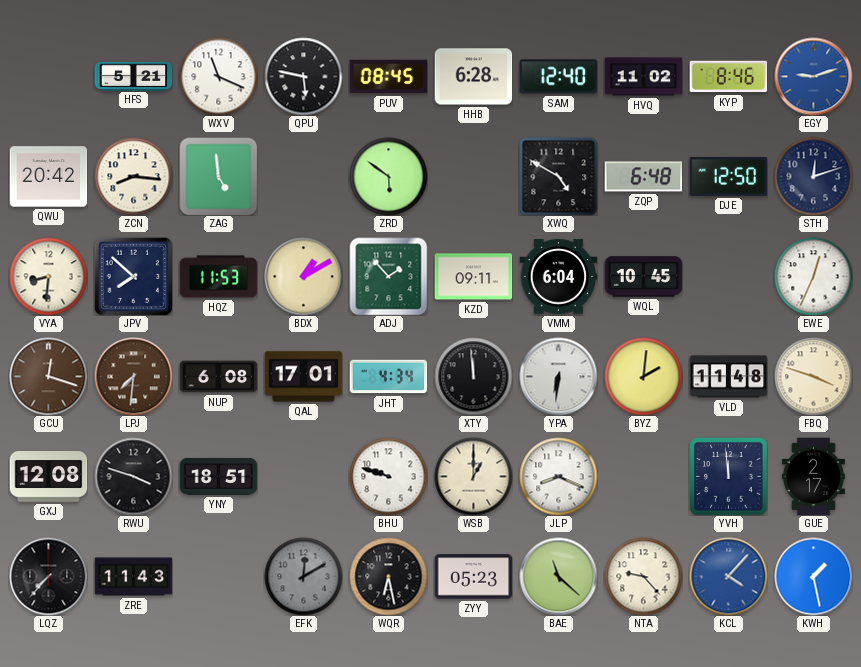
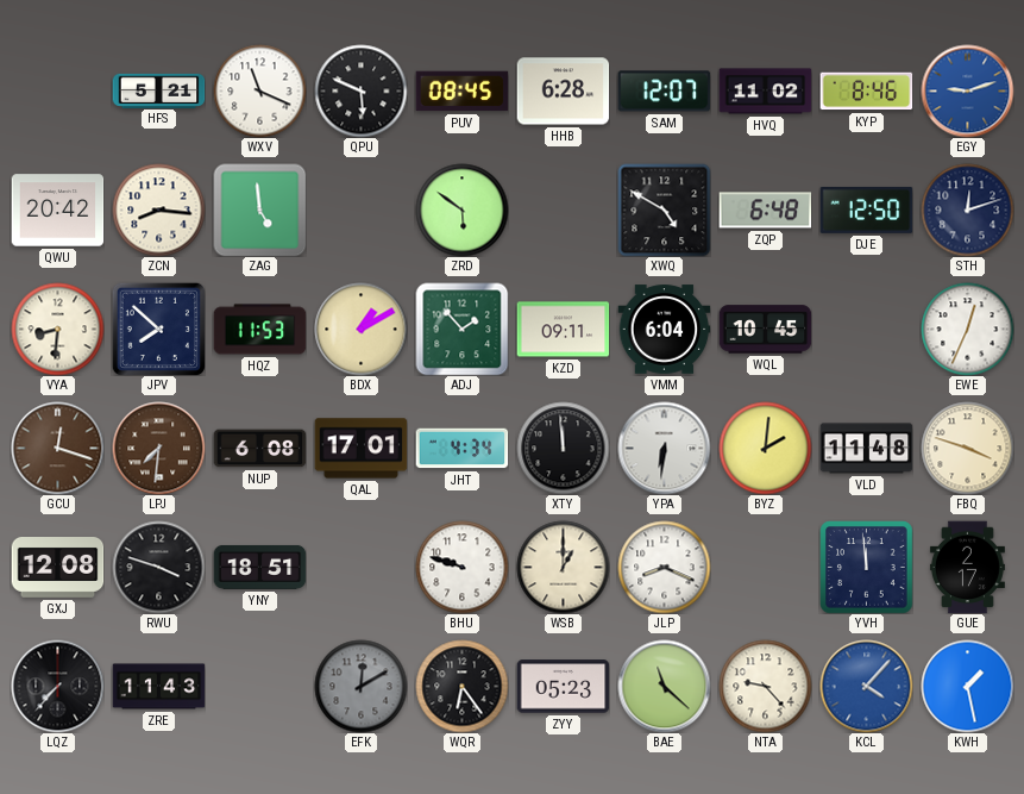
QPU: 5:47 -> 5:49 (360, 90)
SAM: 12:40 -> 12:07 (664, 92)
WQR: 6:28 -> 6:24 (461, 686)
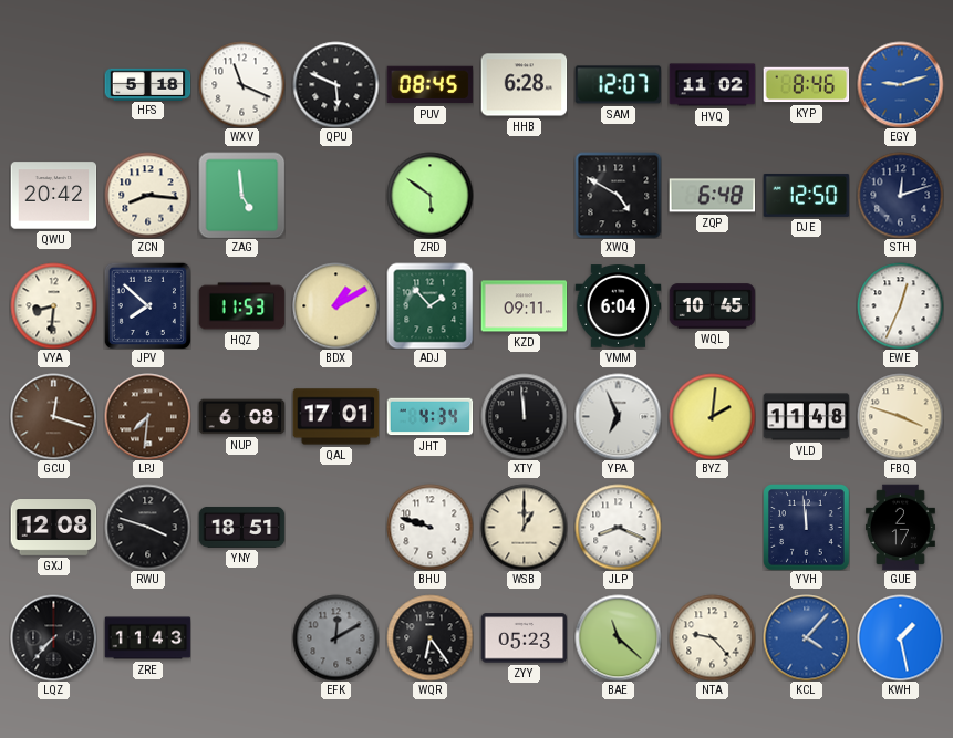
HFS: 5:21 -> 5:18 (147, 84)
YPA: 6:31 -> 6:56 (618, 416)
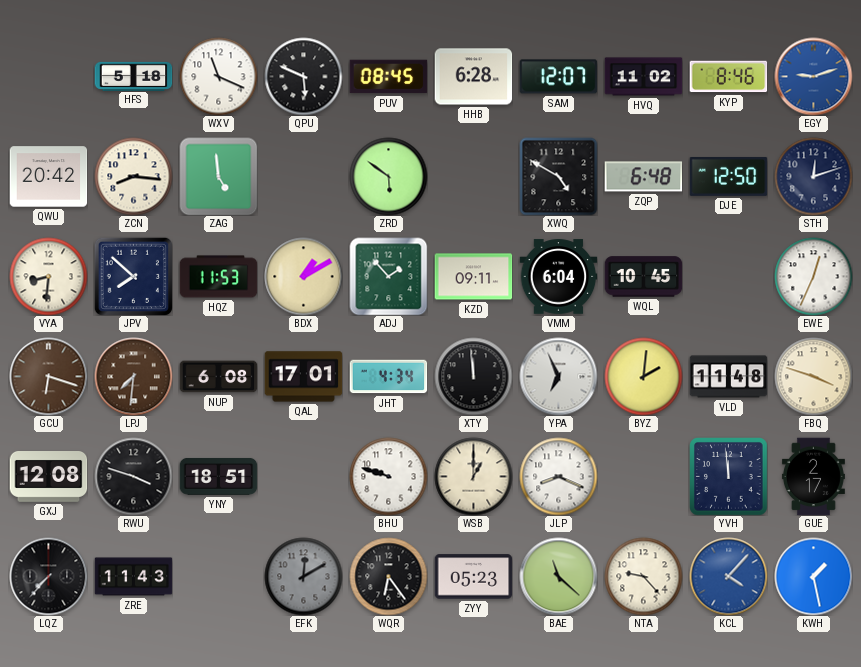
GCU: 12:18 -> 6:18 (48, 376)
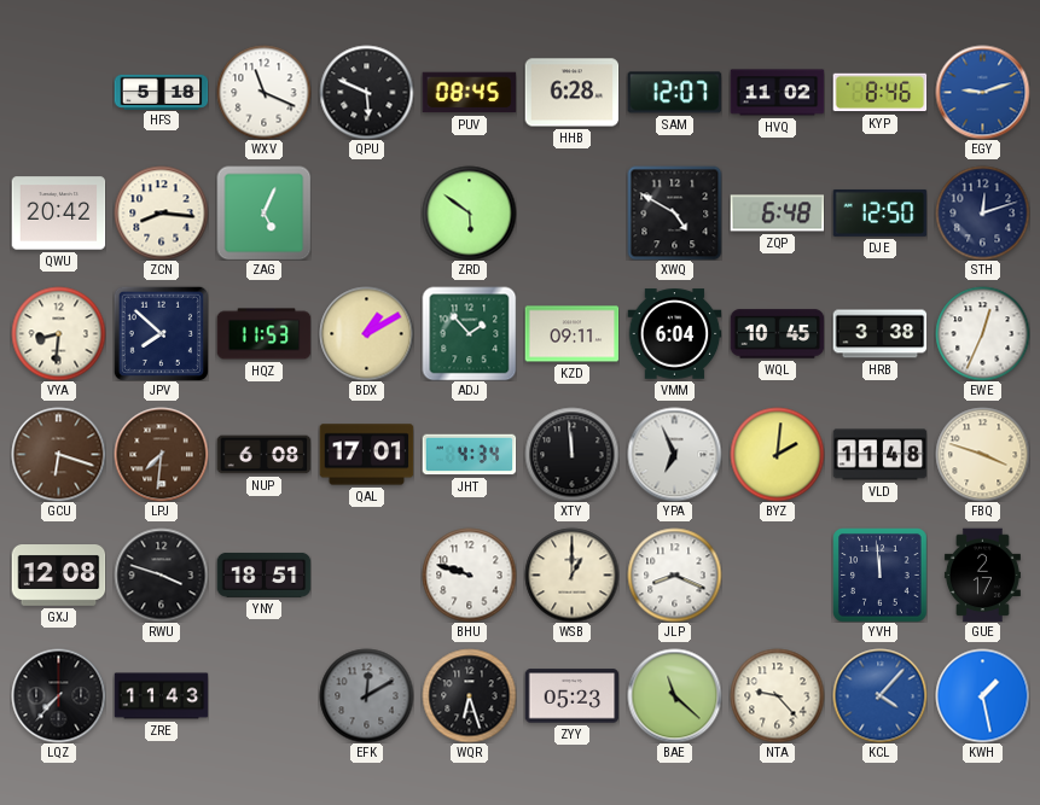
ZAG: 4:59 -> 5:04 (263, 212)
HRB: none -> 3:38 (879, 334)
WQR: 6:24 -> 6:27 (469, 695)
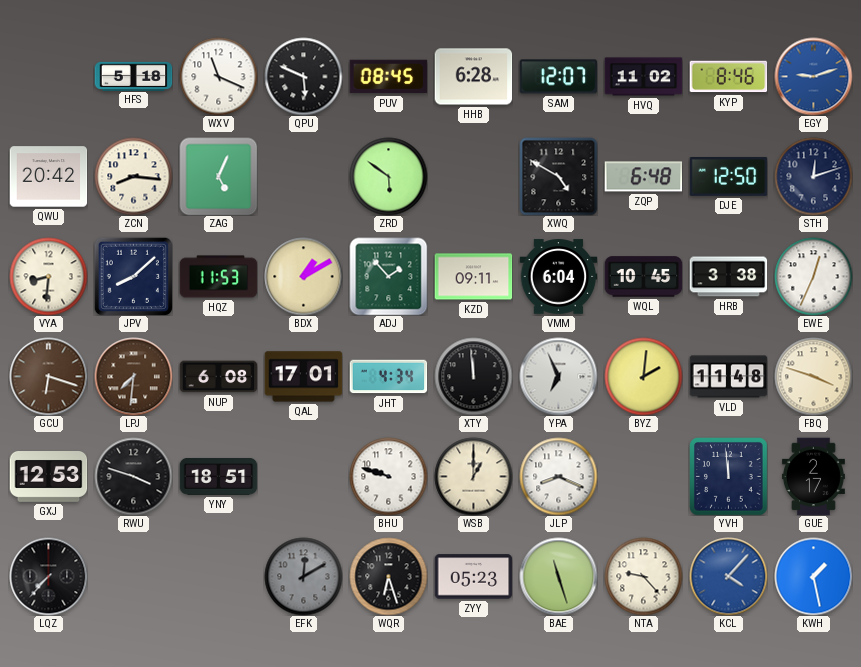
JPV: 7:52 -> 8:08 (133, 276)
GXJ: 12:08 -> 12:53 (48, 477)
ZRE: 11:43 -> none (161, 696)
BAE: 11:22 -> 11:27 (558, 576)
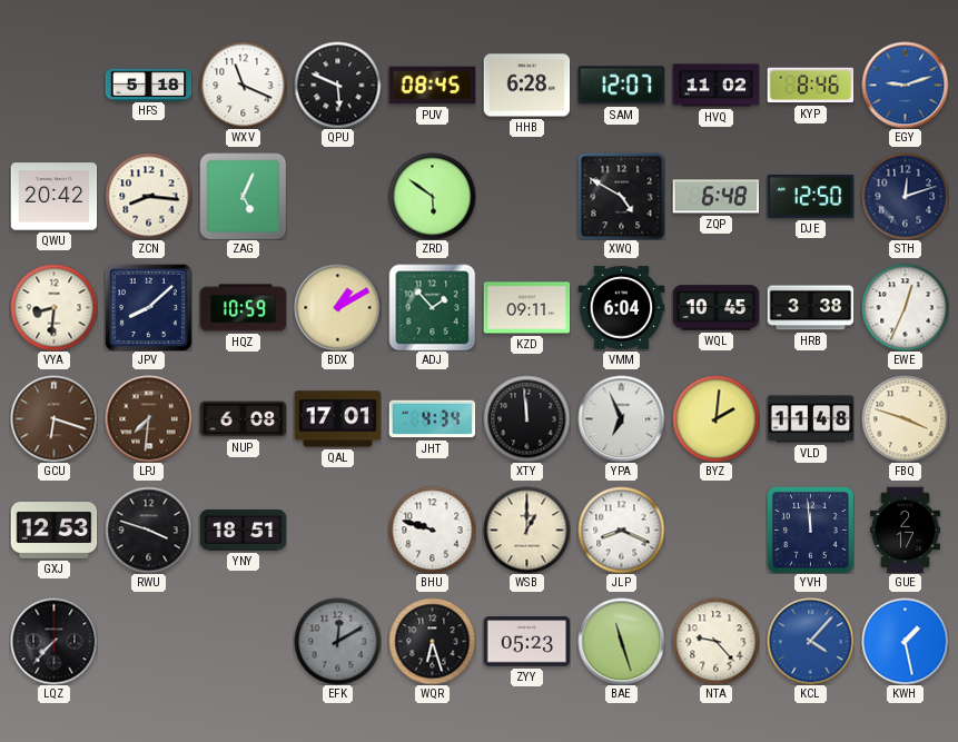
HQZ: 11:53 -> 10:59 (243, 308)
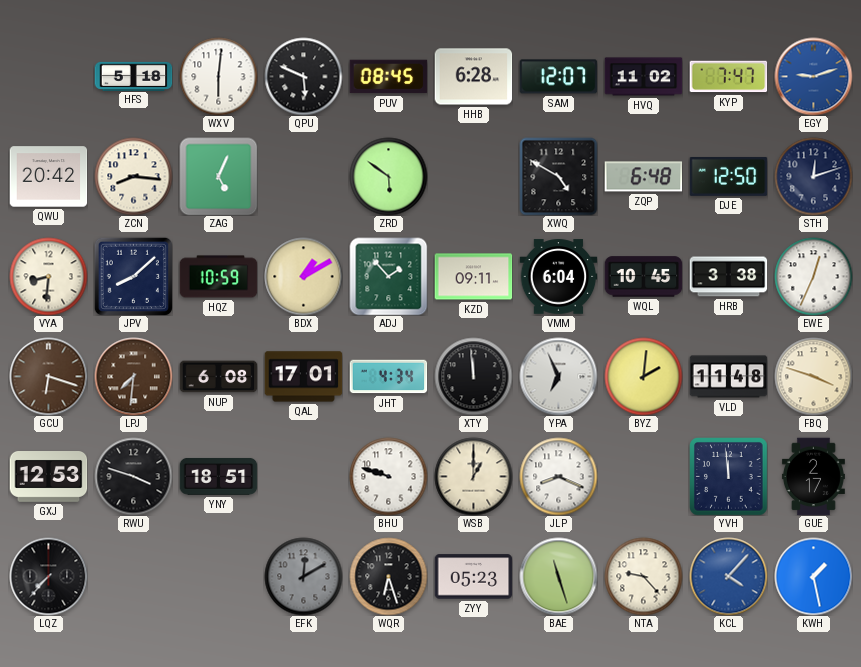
WXV: 11:19 -> 6:01 (218, 76)
KYP: 8:46 -> 7:47 (728, 77)
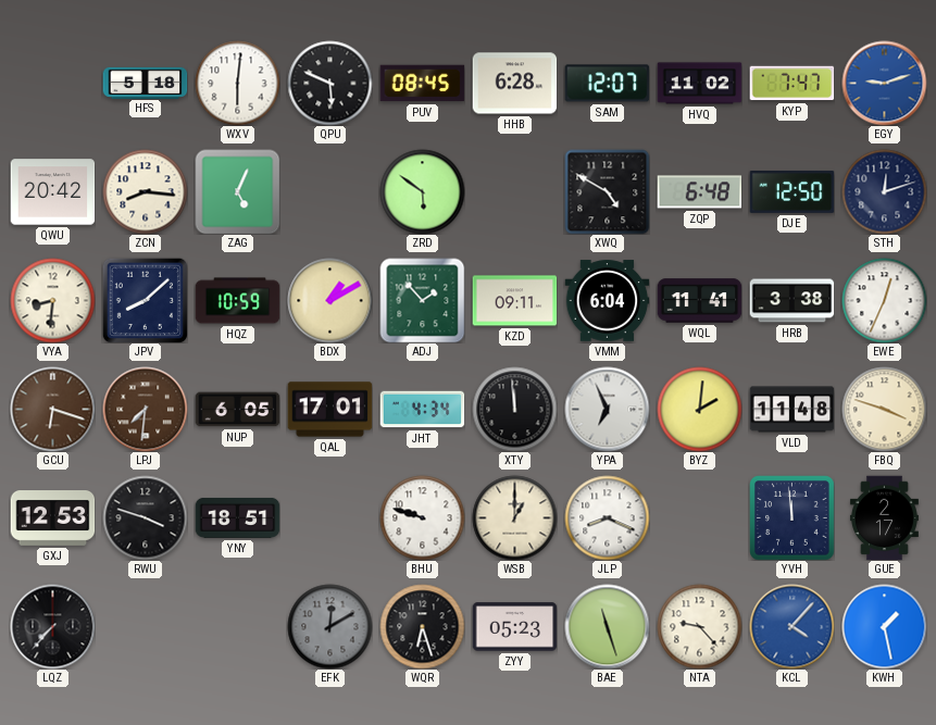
WQL: 10:45 -> 11:41 (699, 301)
NUP: 6:08 -> 6:05 (237, 410)
